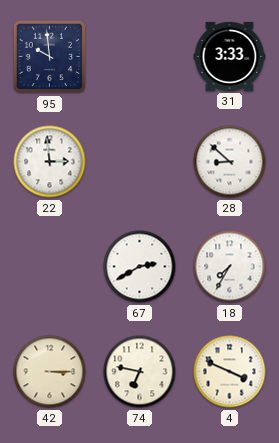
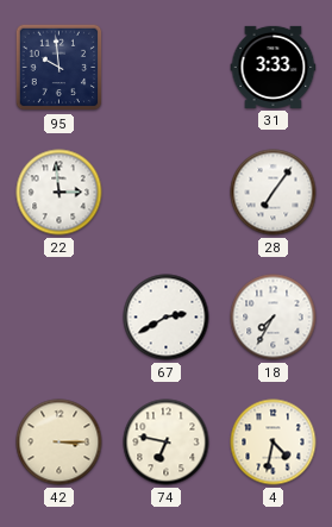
28: 8:52 -> 7:06 (274, 193)
4: 3:49 -> 4:32 (274, 443)
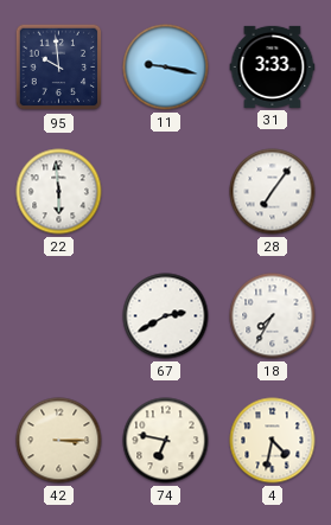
11: none -> 9:17 (166, 68)
22: 2:59 -> 5:59 (59, 192)
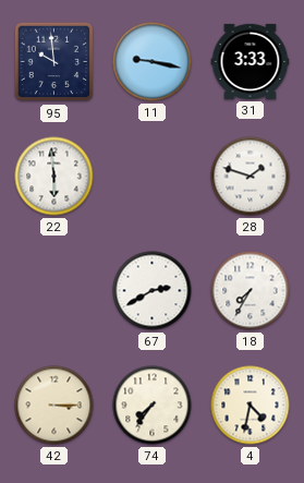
28: 7:06 -> 1:48 (251, 177)
74: 6:47 -> 7:36 (153, 406)
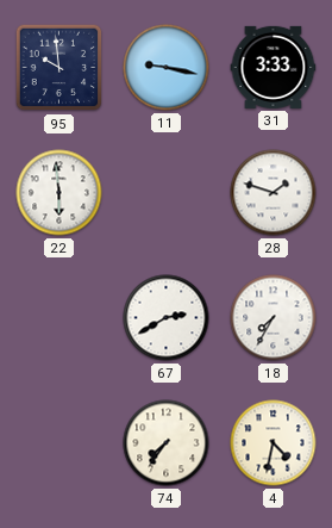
42: 3:15 -> none (54, 406)
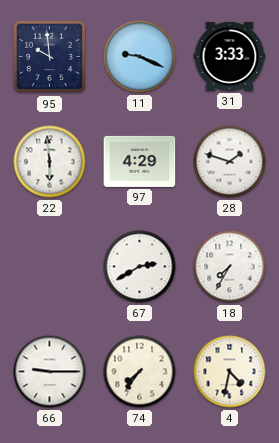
11: 9:17 -> 9:19 (140, 57)
97: none -> 4:29 (140, 161)
66: none -> 9:15 (50, 372)
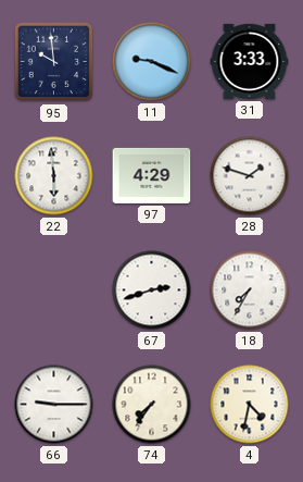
67: 2:40 -> 2:42 (152, 291)
